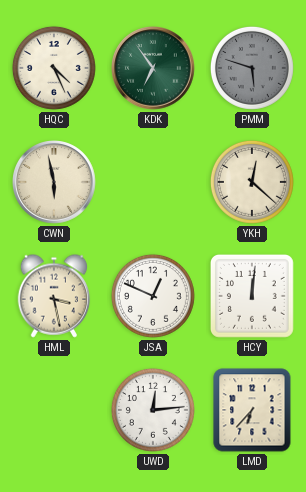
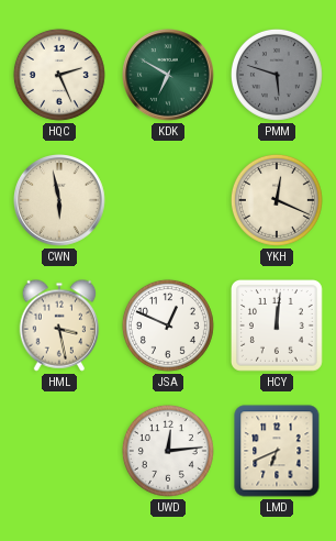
HQC: 4:26 -> 2:26 (59, 75)
KDK: 6:54 -> 6:50 (169, 76)
YKH: 12:22 -> 12:19 (277, 200)
LMD: 6:37 -> 6:41 (277, 451)
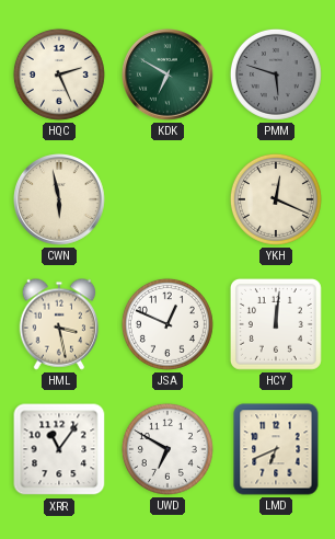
XRR: none -> 11:06 (59, 449)
UWD: 12:14 -> 6:50 (168, 449)
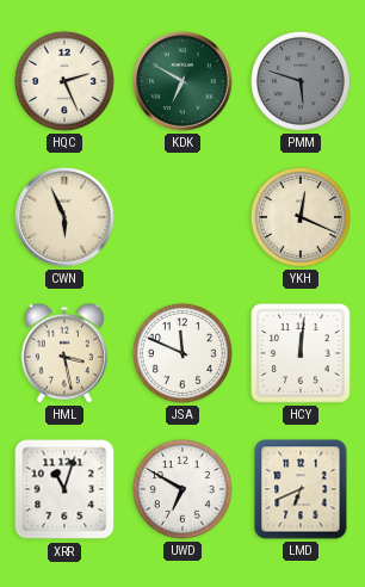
CWN: 5:58 -> 5:56 (66, 218)
JSA: 12:49 -> 11:49 (182, 353)
XRR: 11:06 -> 11:03 (64, 489)
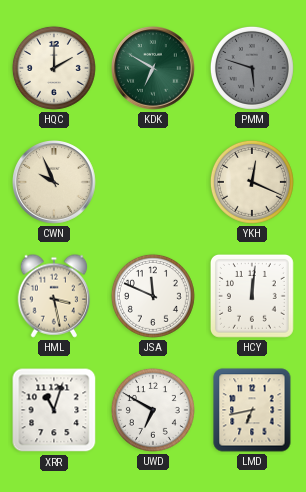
HQC: 2:26 -> 2:00 (54, 68)
CWN: 5:56 -> 9:56 (55, 183)
LMD: 6:41 -> 6:43 (252, 410)
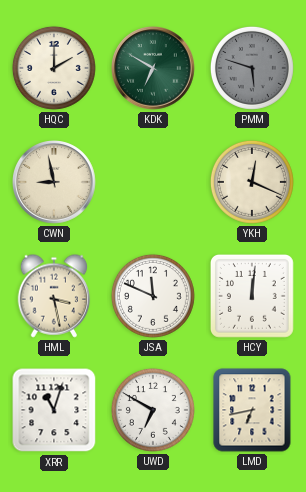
CWN: 9:56 -> 8:58 (55, 183)
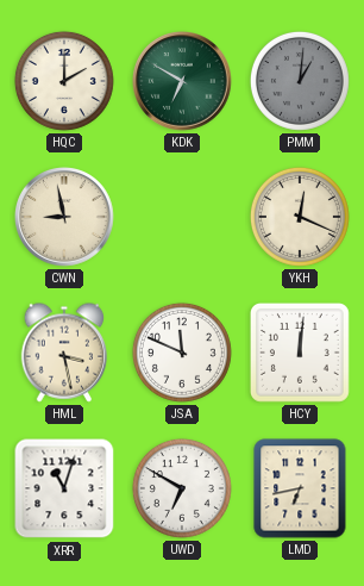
PMM: 5:48 -> 1:01 (300, 81)
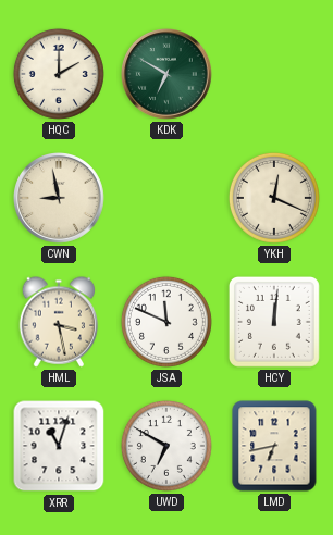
PMM: 1:01 -> none (300, 81)
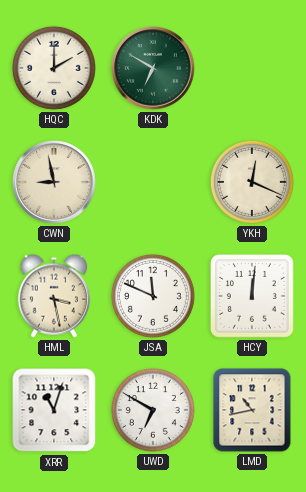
LMD: 6:43 -> 10:43 (252, 410)
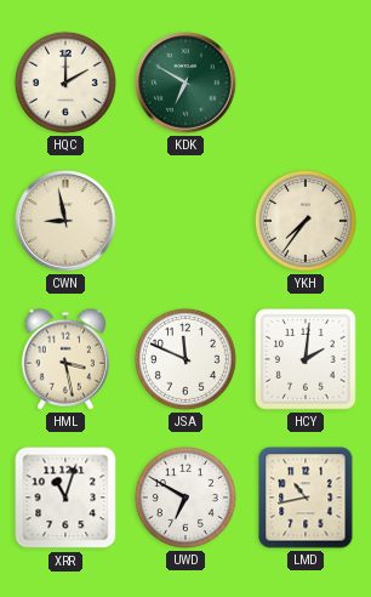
YKH: 12:19 -> 7:36 (306, 221)
HCY: 12:01 -> 2:01 (306, 359)
